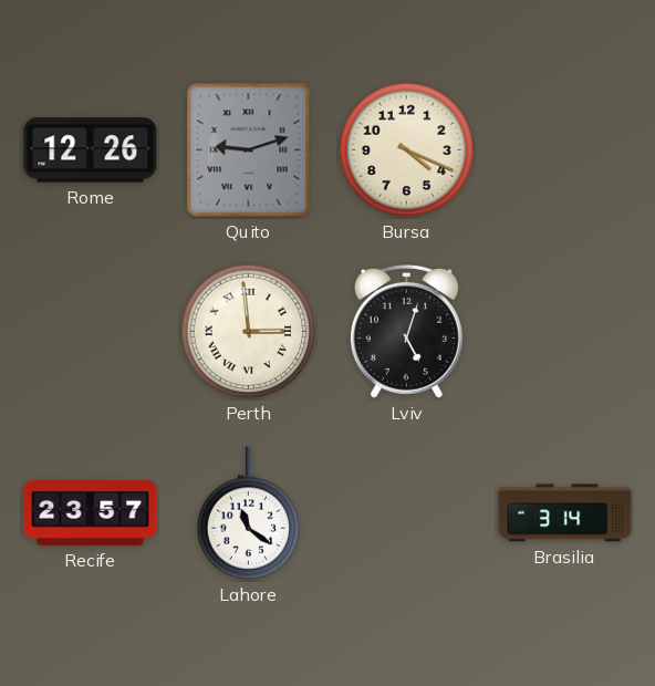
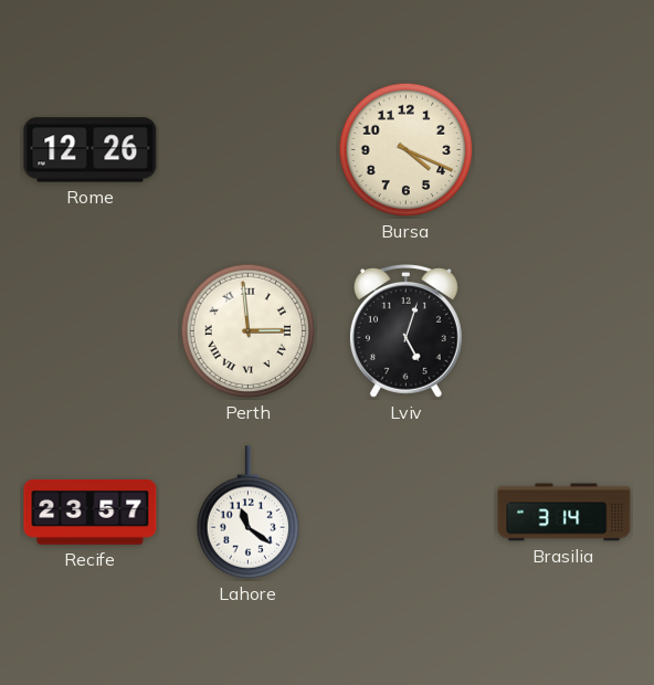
Quito: 9:12 -> none (249, 150)
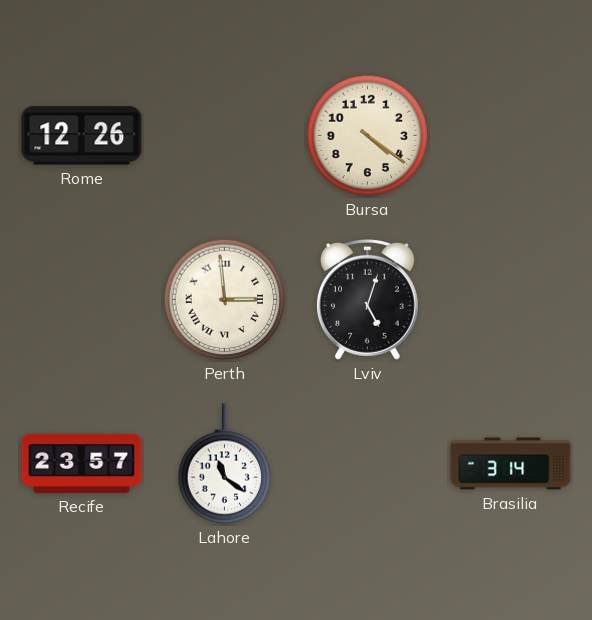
Bursa: 4:19 -> 4:21 (368, 136)
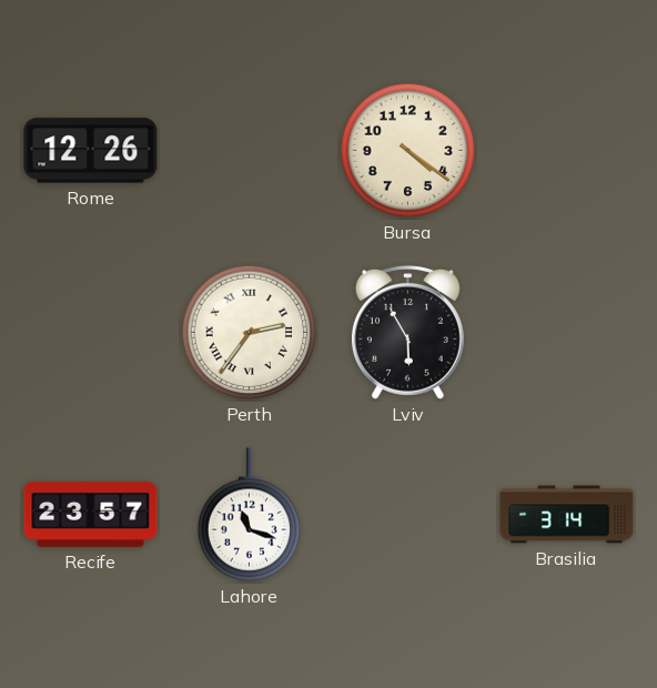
Perth: 2:59 -> 2:36 (250, 333)
Lviv: 5:03 -> 5:55 (407, 332)
Lahore: 11:21 -> 11:18 (250, 515)
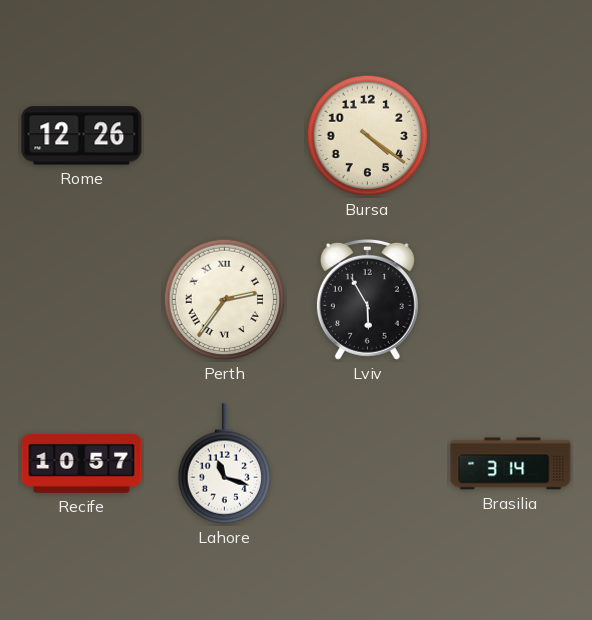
Recife: 23:57 -> 10:57 (82, 463)
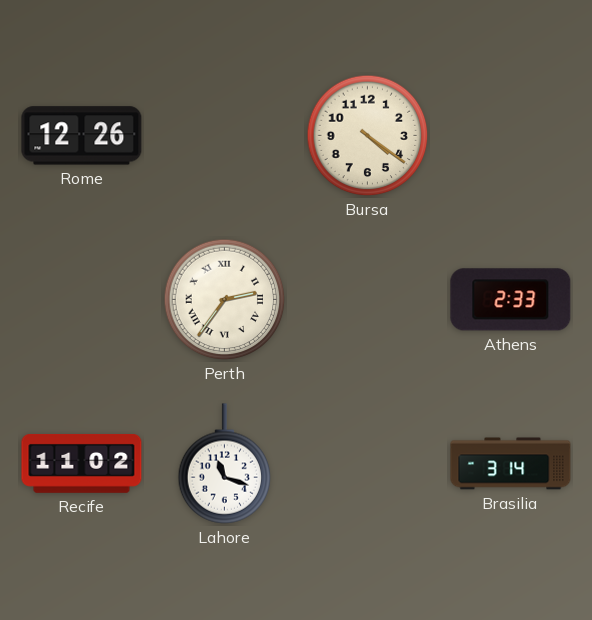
Lviv: 5:55 -> none (367, 299)
Athens: none -> 2:33 (511, 300)
Recife: 10:57 -> 11:02 (82, 463)
